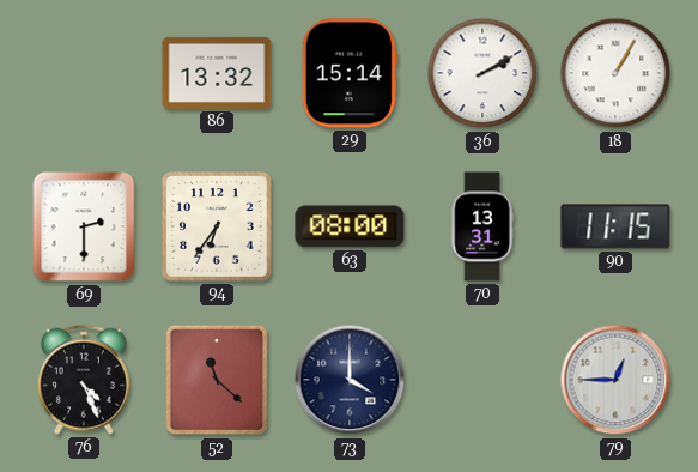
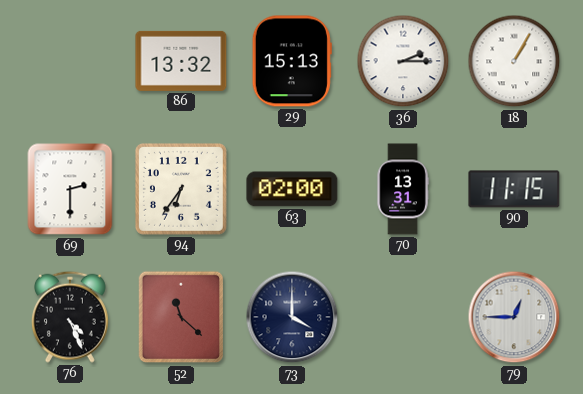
29: 15:14 -> 15:13 (292, 61)
36: 2:10 -> 2:15 (403, 61)
63: 08:00 -> 02:00 (292, 189)
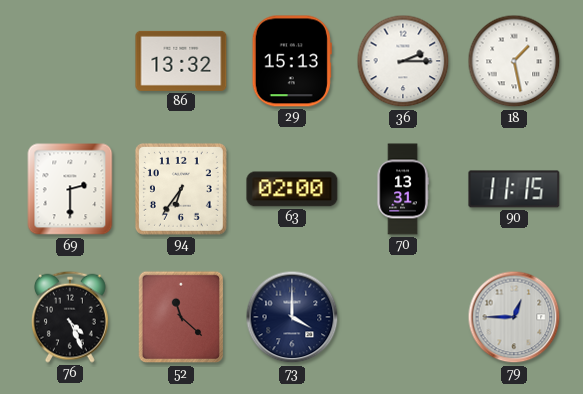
18: 1:05 -> 1:28 (514, 61)
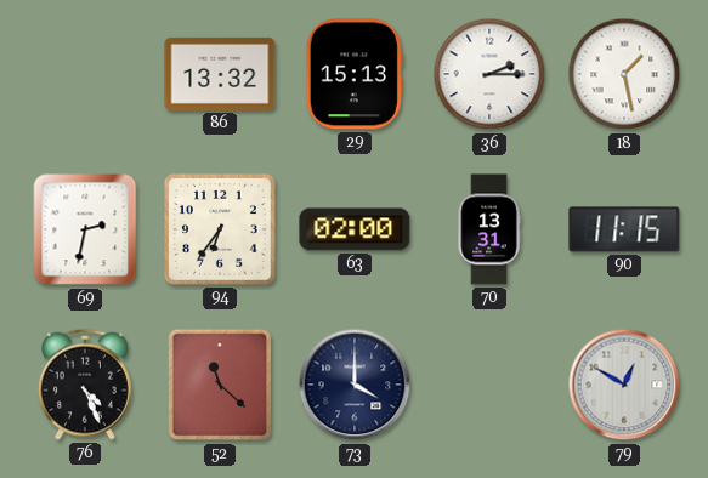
69: 2:30 -> 2:32 (85, 229)
79: 12:45 -> 12:50 (624, 385)
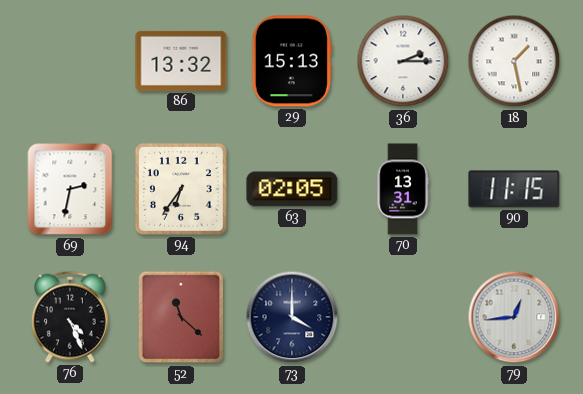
63: 02:00 -> 02:05 (292, 189)
79: 12:50 -> 12:44 (514, 317)
